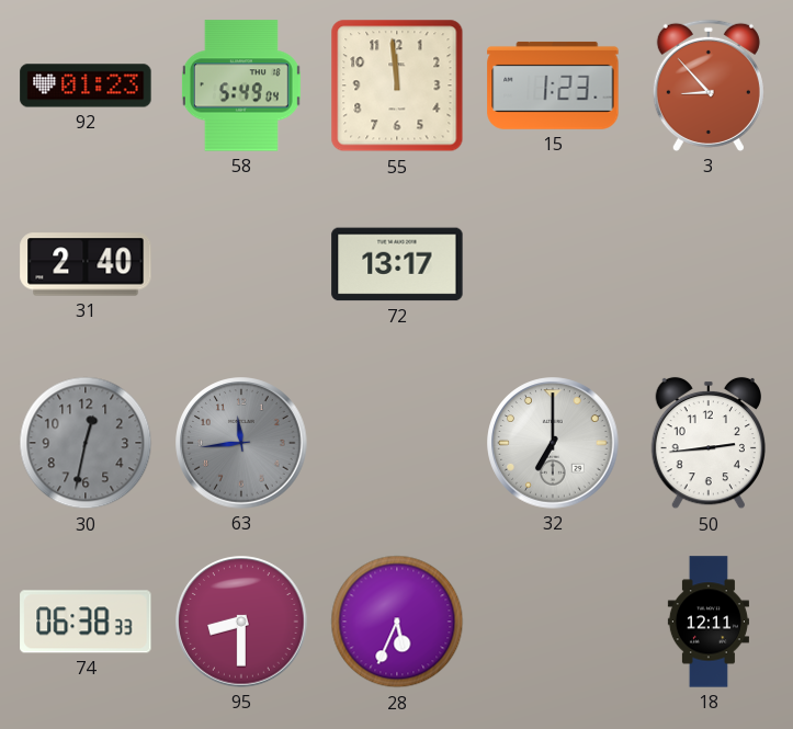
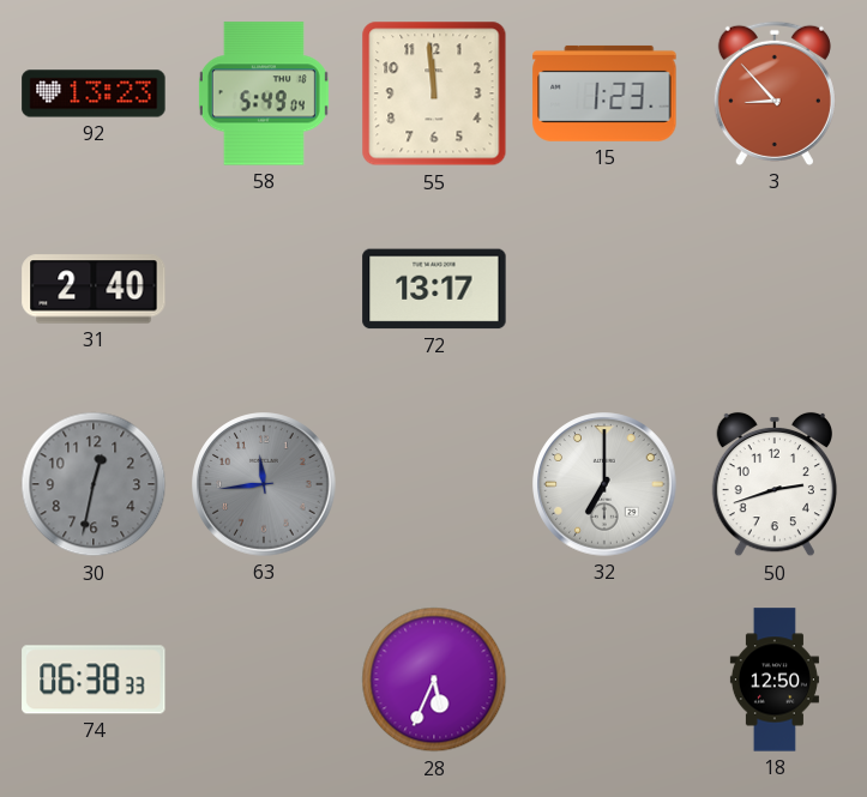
92: 01:23 -> 13:23 (94, 93)
50: 2:44 -> 2:42 (773, 484)
95: 8:30 -> none (241, 622)
18: 12:11 -> 12:50 (775, 680)
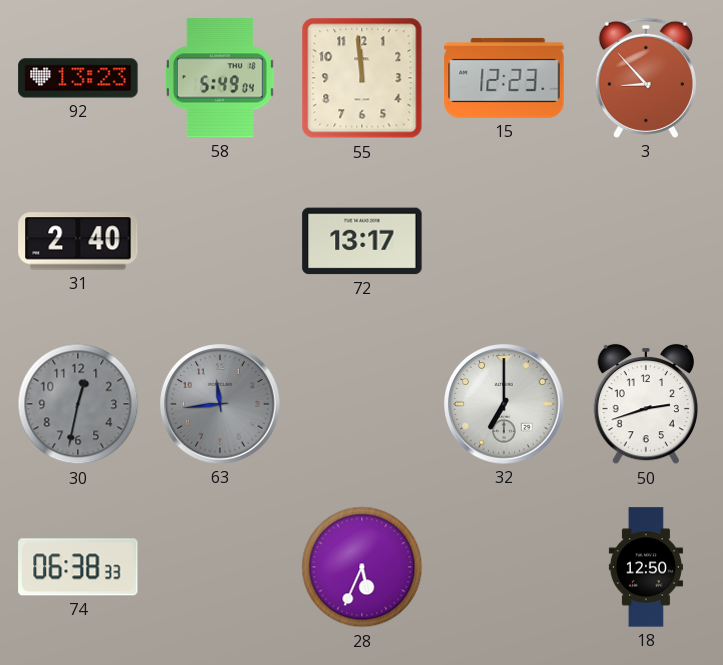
15: 1:23 -> 12:23 (504, 78)
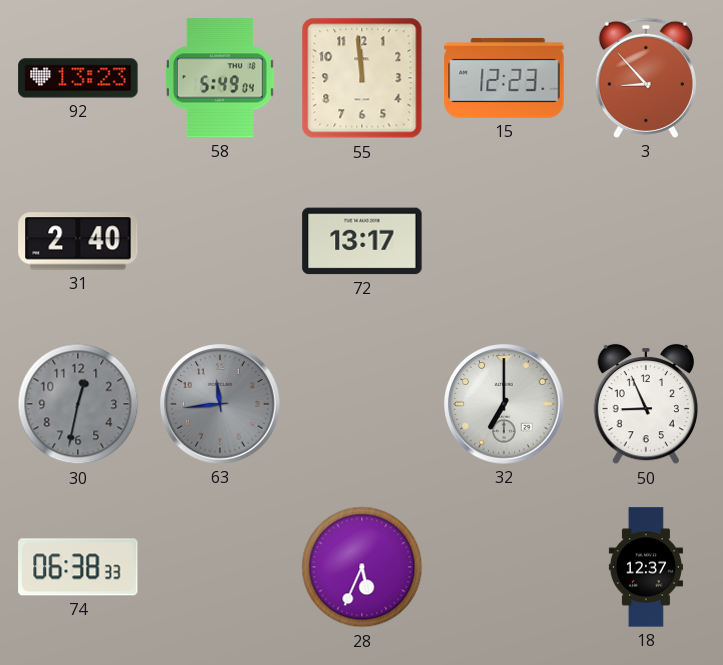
50: 2:42 -> 8:56 (645, 404)
18: 12:50 -> 12:37 (646, 567)
